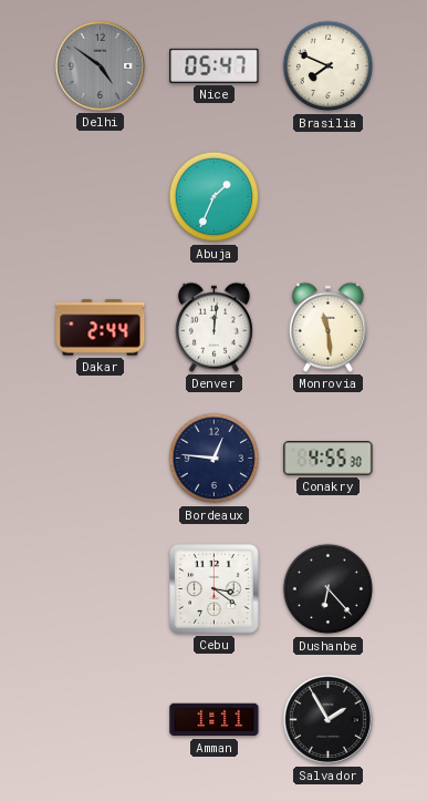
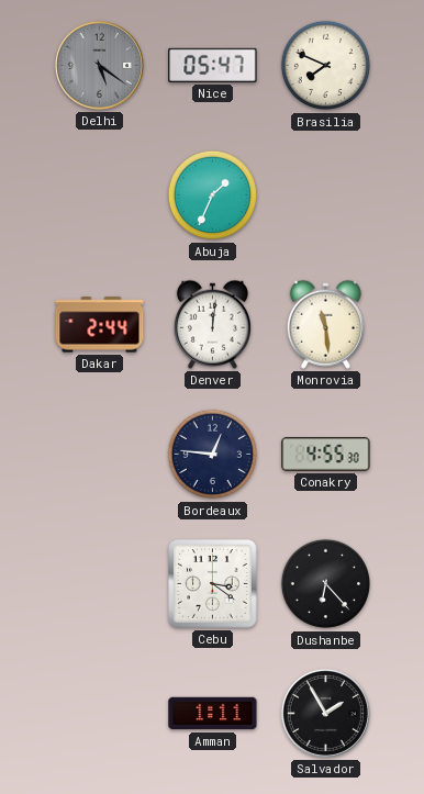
Delhi: 4:51 -> 5:21 (99, 65)
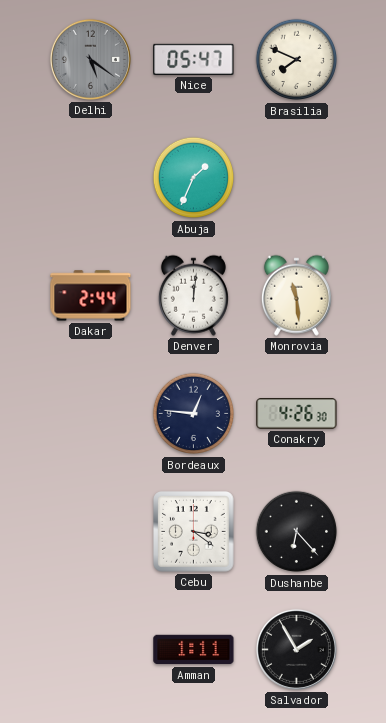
Conakry: 4:55 -> 4:26 (297, 414)
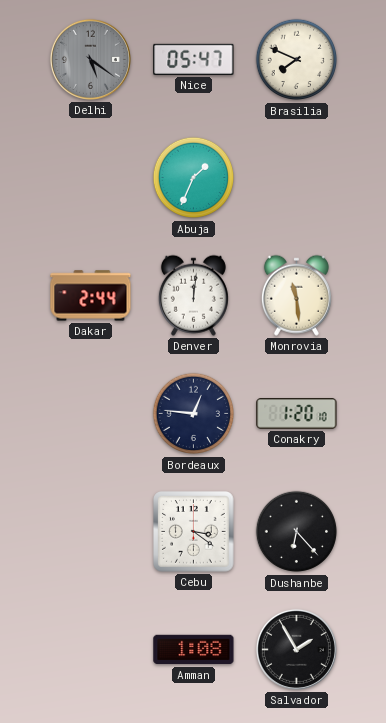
Conakry: 4:26 -> 1:20 (297, 414)
Amman: 1:11 -> 1:08 (194, 650)
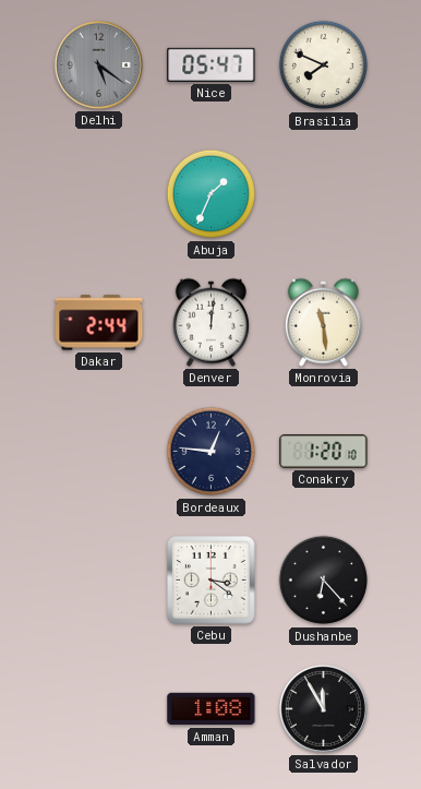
Salvador: 1:55 -> 11:55 (323, 708)
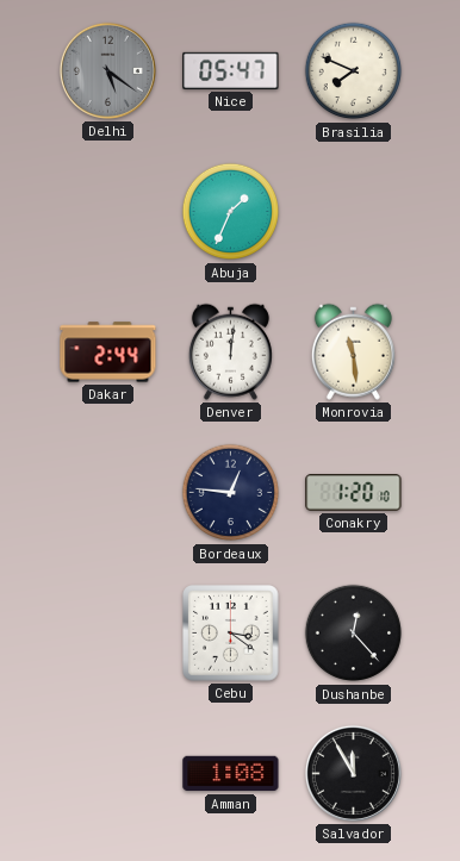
Dushanbe: 6:23 -> 12:23 (354, 634)
